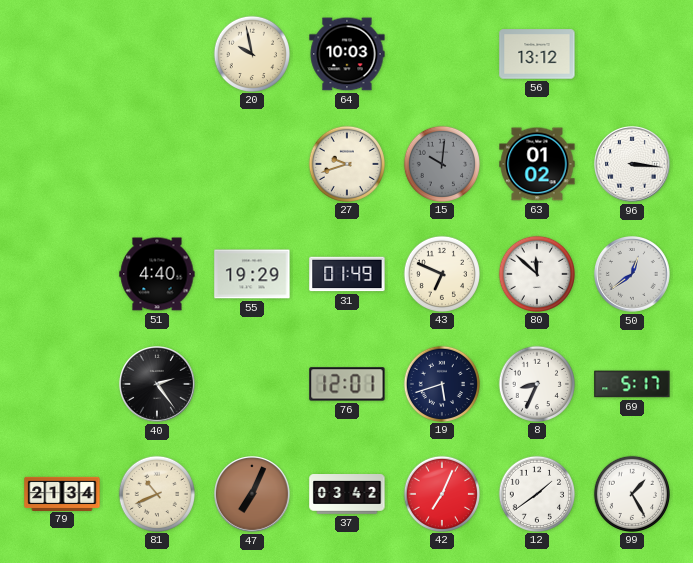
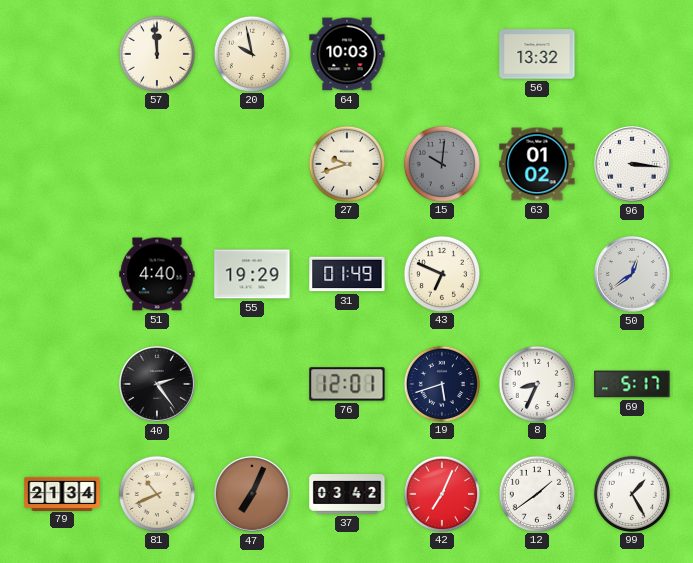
57: none -> 11:59 (156, 53)
56: 13:12 -> 13:32 (537, 54)
80: 11:52 -> none (536, 273)
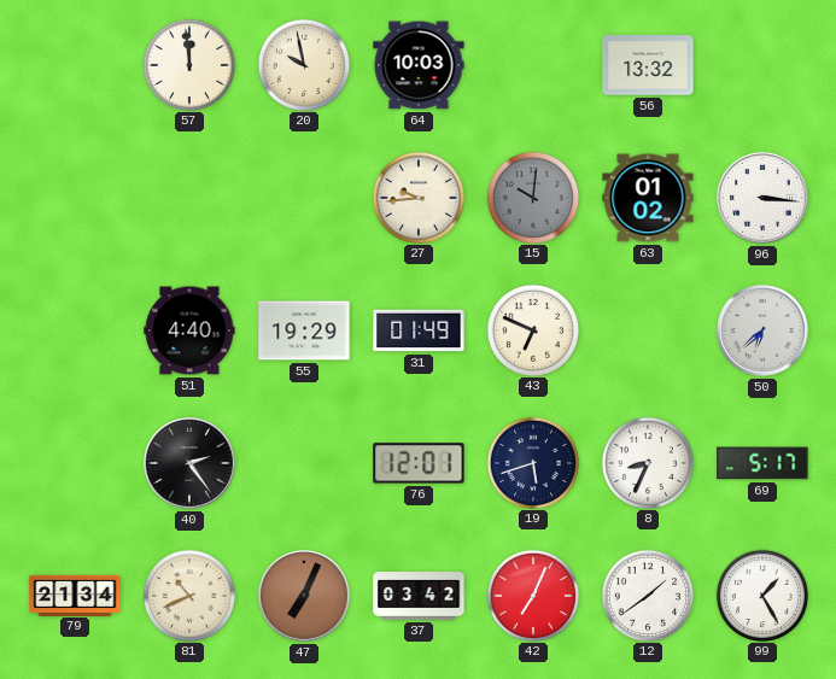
27: 9:42 -> 9:44 (417, 197)
50: 12:39 -> 6:38 (764, 332)
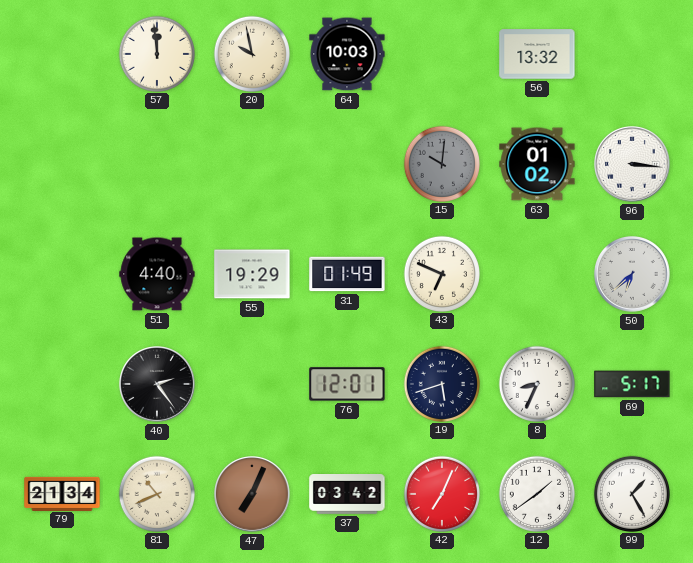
27: 9:44 -> none (417, 197)
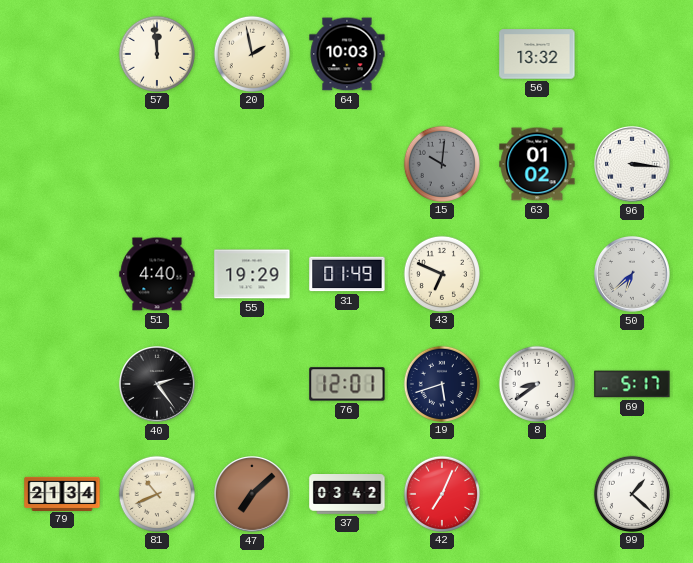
20: 9:58 -> 1:58 (251, 53)
8: 8:34 -> 8:39 (536, 383)
47: 7:04 -> 7:08 (253, 495)
12: 1:39 -> none (536, 493)
99: 1:25 -> 1:22 (631, 493)
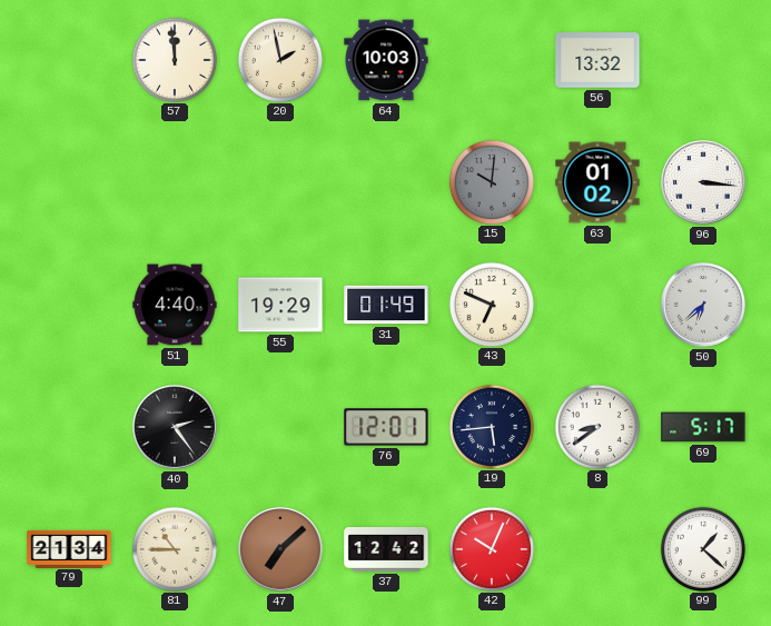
19: 5:42 -> 5:44 (491, 426)
81: 10:41 -> 10:45 (174, 548)
37: 03:42 -> 12:42 (386, 550)
42: 7:04 -> 10:04 (491, 548)
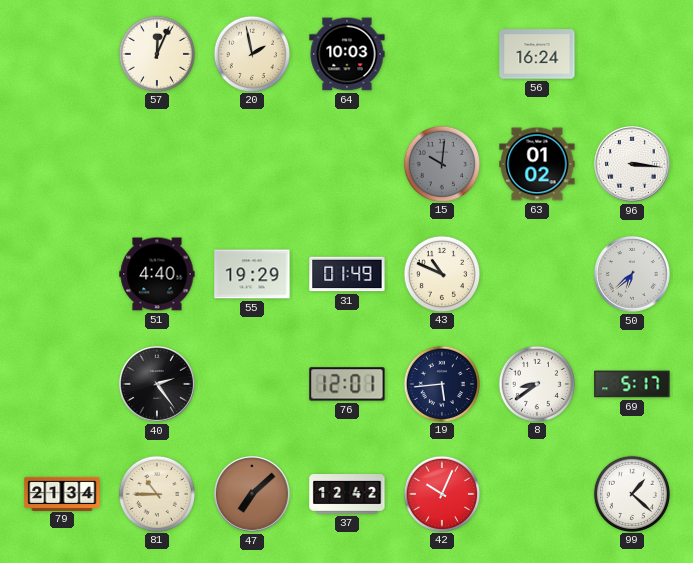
57: 11:59 -> 12:04 (156, 53)
56: 13:32 -> 16:24 (537, 54)
43: 6:49 -> 10:49 (441, 273)
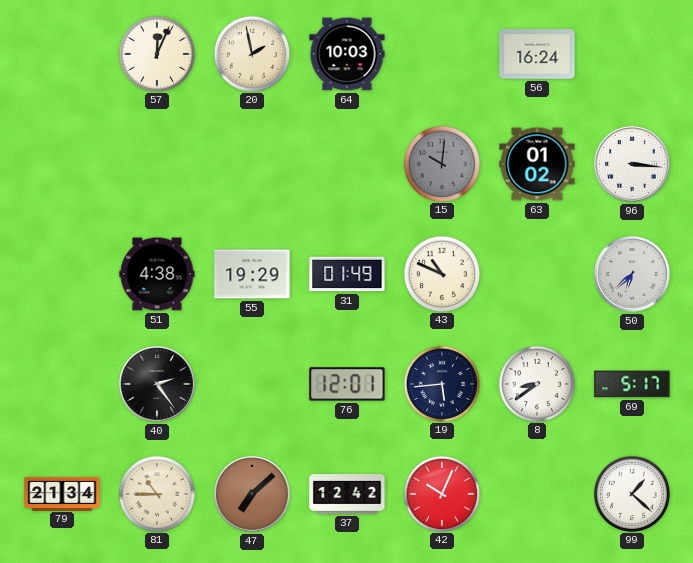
51: 4:40 -> 4:38 (157, 274)
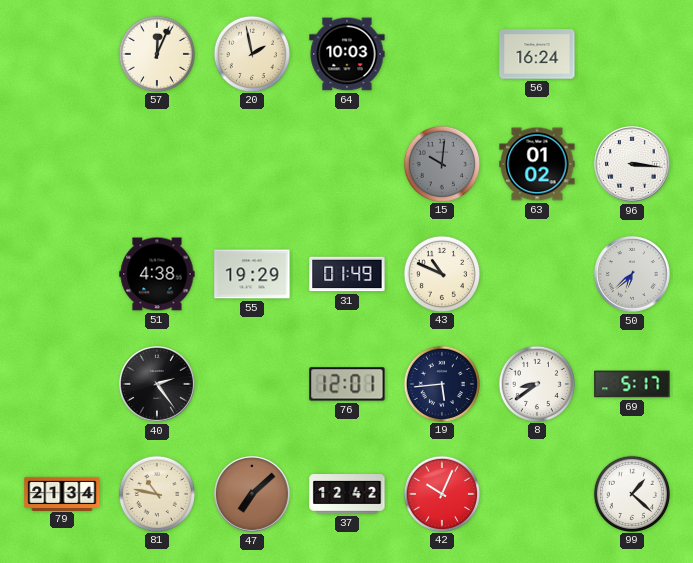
81: 10:45 -> 10:47 (156, 493)
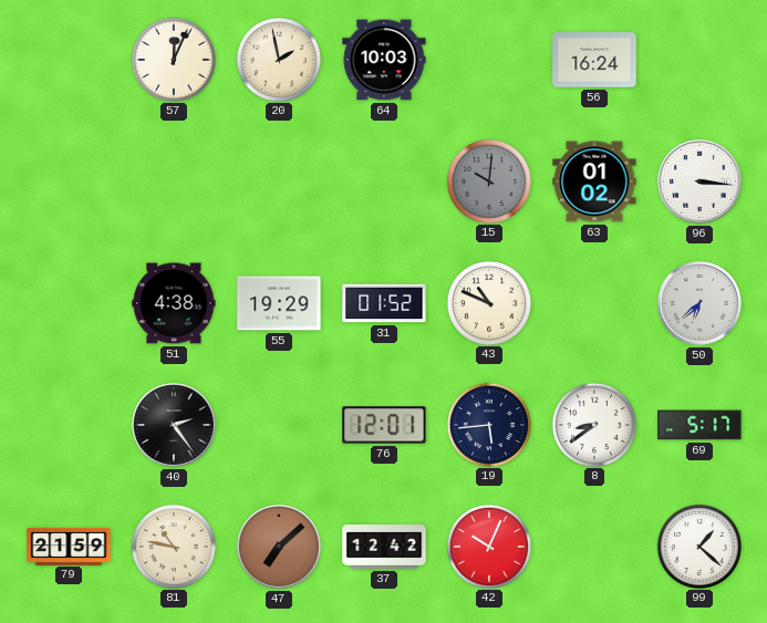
31: 01:49 -> 01:52 (384, 303)
79: 21:34 -> 21:59 (69, 546)
